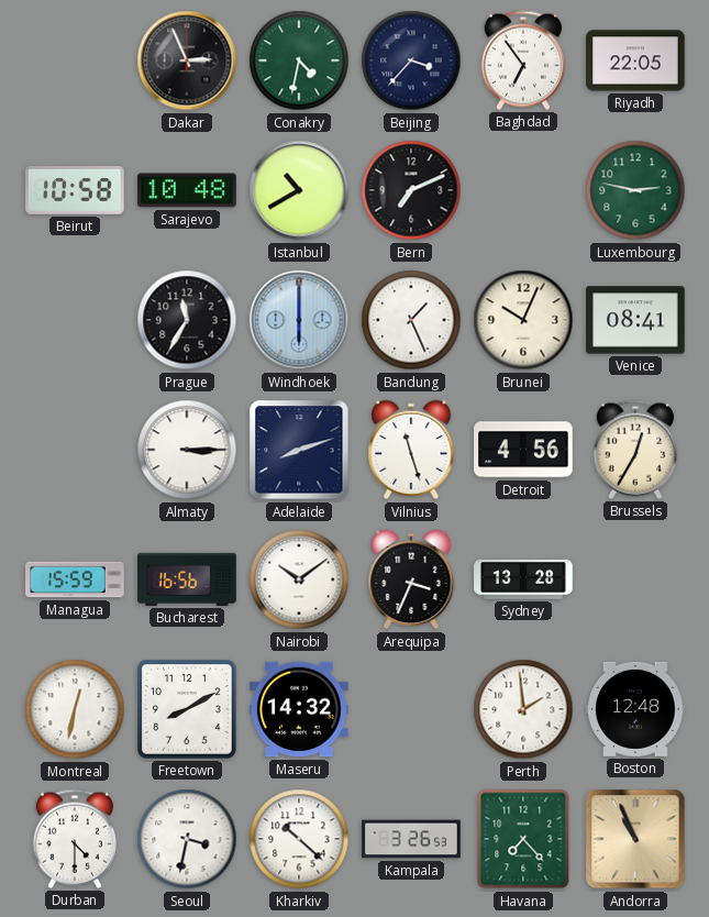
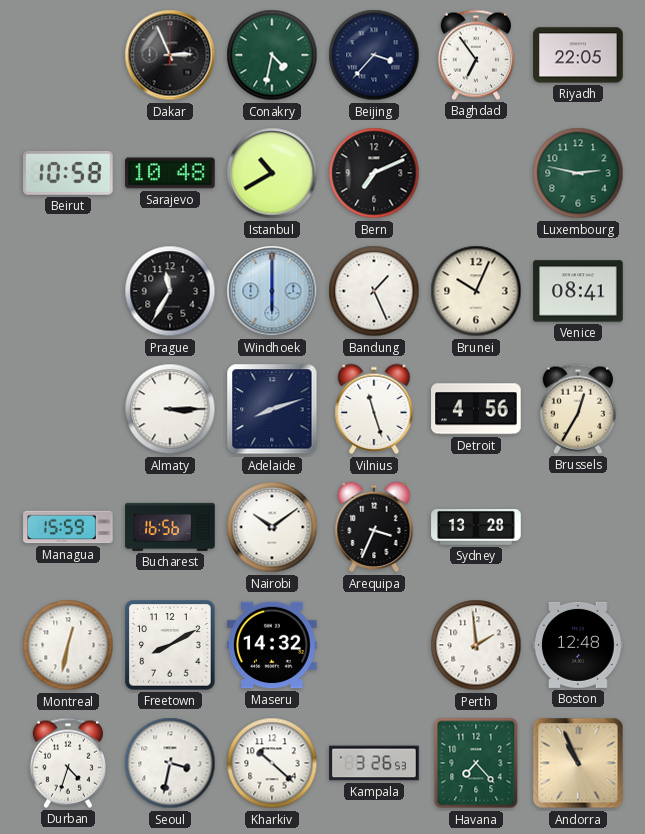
Durban: 4:30 -> 4:33 (68, 763)
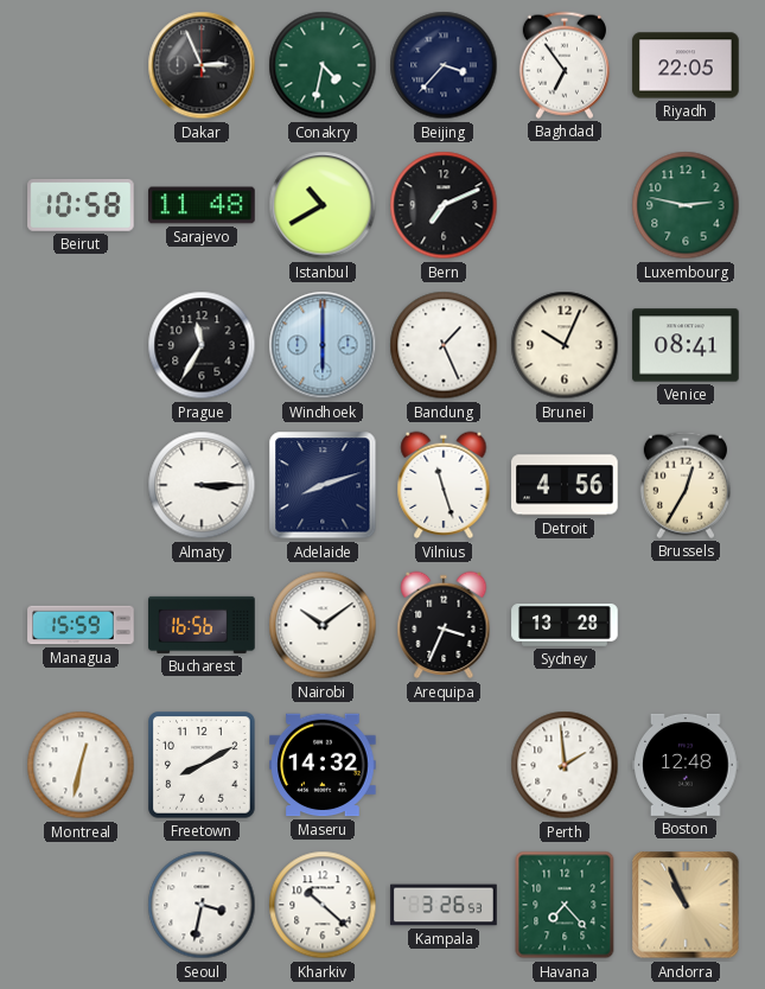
Sarajevo: 10:48 -> 11:48 (202, 205)
Durban: 4:33 -> none (68, 763)
